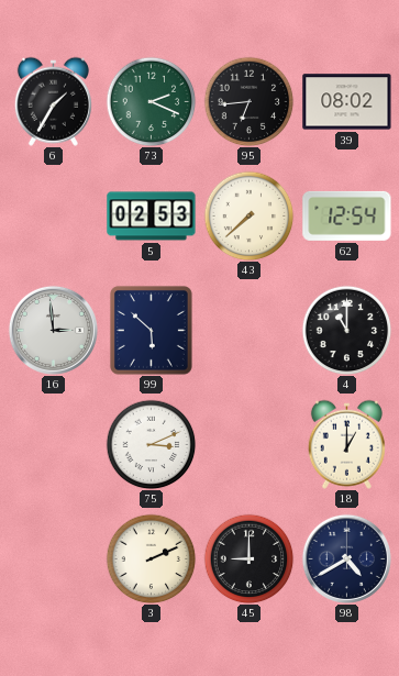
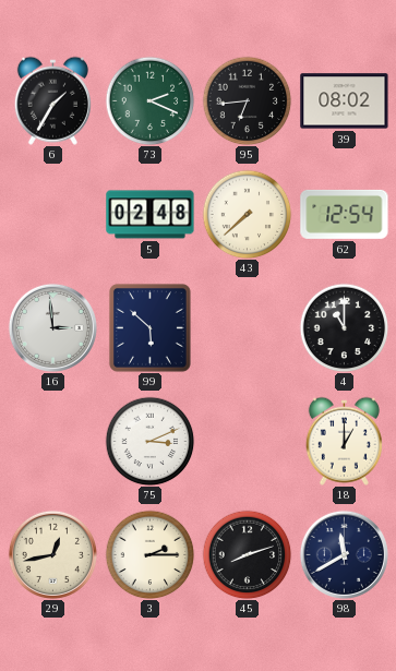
5: 02:53 -> 02:48 (151, 215)
29: none -> 12:43 (52, 554)
3: 2:11 -> 2:15 (149, 554)
45: 9:00 -> 8:12 (247, 554)
98: 4:40 -> 11:40 (344, 554)
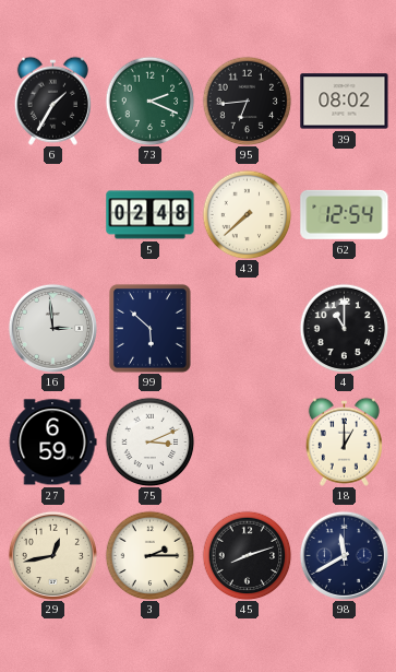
27: none -> 6:59 (52, 443)
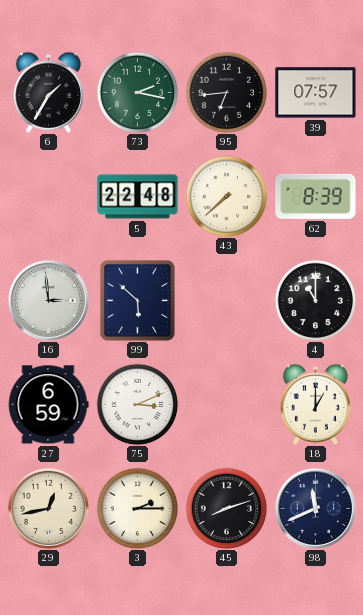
73: 2:19 -> 2:17 (137, 92)
39: 08:02 -> 07:57 (316, 93)
5: 02:48 -> 22:48 (138, 197)
62: 12:54 -> 8:39 (316, 196)
98: 11:40 -> 11:41 (315, 508)
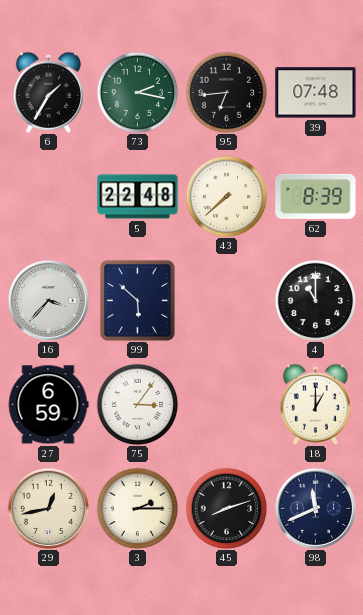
39: 07:57 -> 07:48 (316, 93)
16: 2:59 -> 3:37 (48, 300)
75: 3:11 -> 3:06 (137, 404)
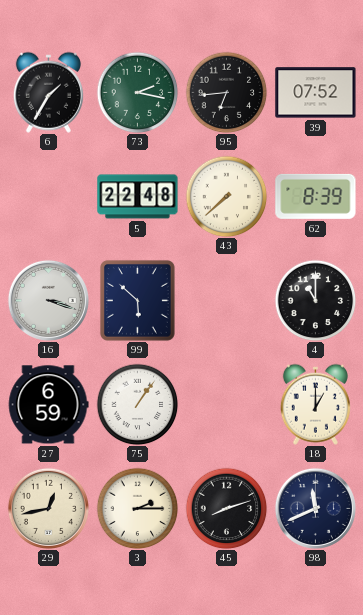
39: 07:48 -> 07:52 (316, 93)
16: 3:37 -> 3:18 (48, 300)
75: 3:06 -> 1:06 (137, 404)
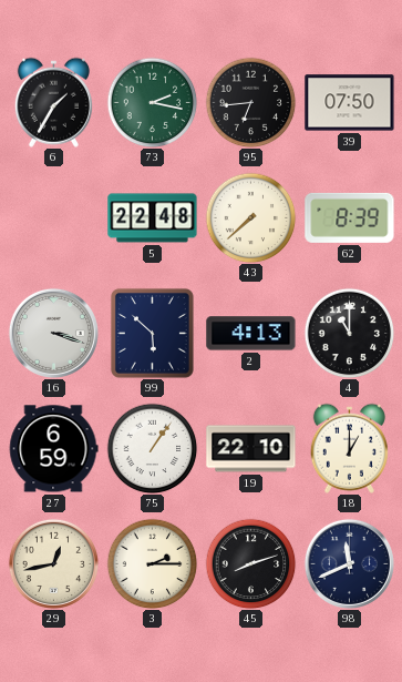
39: 07:52 -> 07:50 (350, 103)
2: none -> 4:13 (251, 334)
19: none -> 22:10 (251, 449)
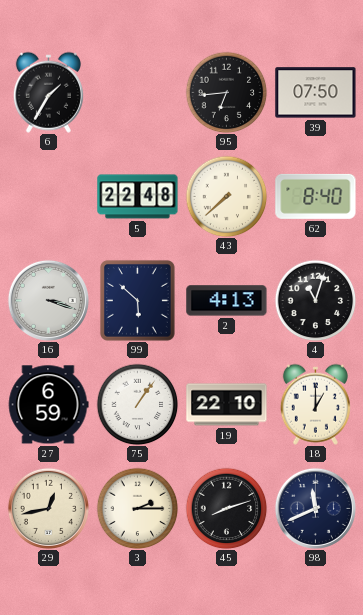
73: 2:17 -> none (152, 102)
62: 8:39 -> 8:40 (316, 196)
4: 11:00 -> 11:03 (315, 300)
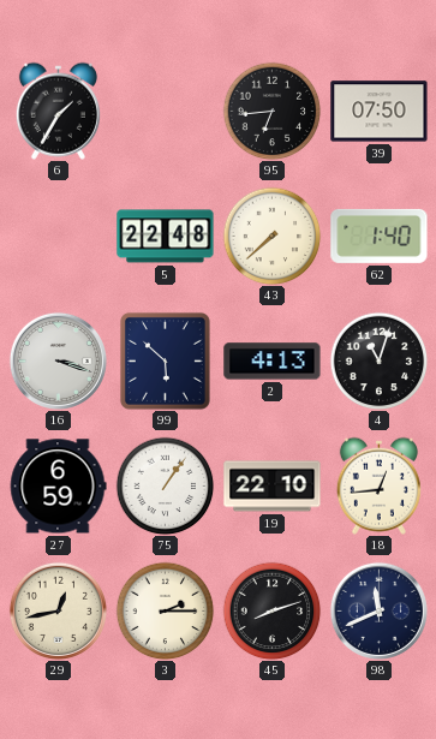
62: 8:40 -> 1:40 (380, 236)
18: 1:00 -> 12:44 (378, 485)
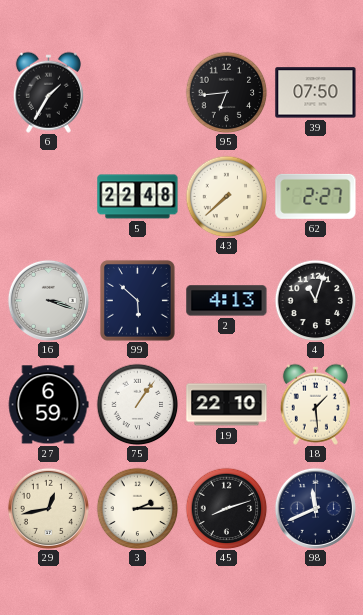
62: 1:40 -> 2:27 (316, 196)
18: 12:44 -> 1:29 (315, 404)
